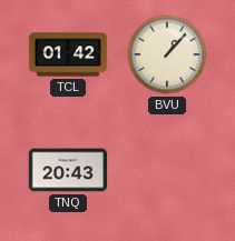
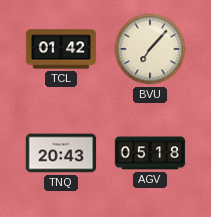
BVU: 1:07 -> 7:07 (150, 49)
AGV: none -> 05:18 (150, 153)
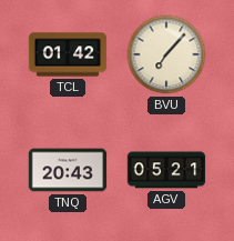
AGV: 05:18 -> 05:21 (166, 170)
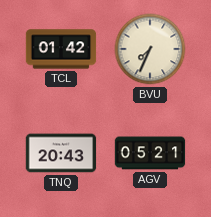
BVU: 7:07 -> 7:34 (150, 49)
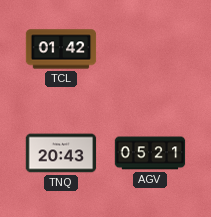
BVU: 7:34 -> none (150, 49)
